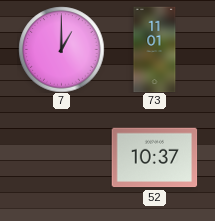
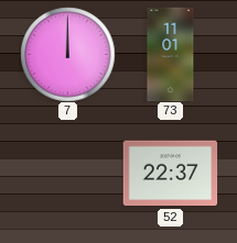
7: 1:00 -> 12:00 (67, 54)
52: 10:37 -> 22:37 (170, 174)
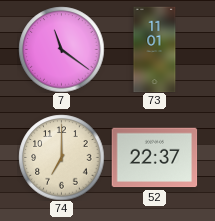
7: 12:00 -> 11:21 (61, 49)
74: none -> 7:00 (61, 157)
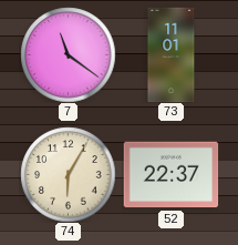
74: 7:00 -> 6:05 (68, 174)
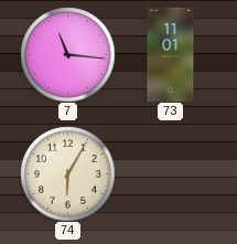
7: 11:21 -> 11:16 (67, 54)
52: 22:37 -> none (170, 175)
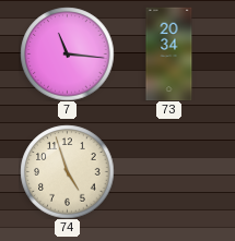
73: 11:01 -> 20:34 (169, 53)
74: 6:05 -> 4:57 (67, 171)
